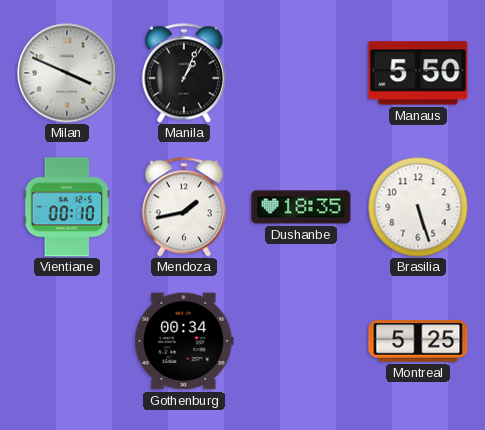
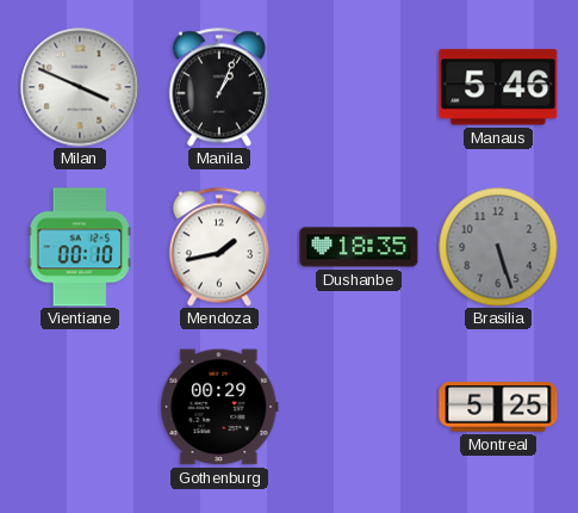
Manaus: 5:50 -> 5:46 (498, 87)
Brasilia dial: white -> grey (498, 247)
Gothenburg: 00:34 -> 00:29 (219, 407)
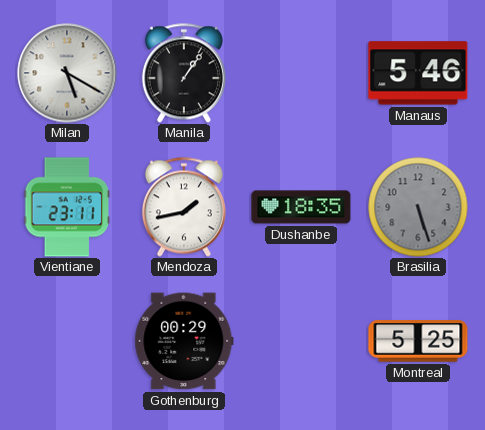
Milan: 3:49 -> 5:20 (67, 73)
Manila: 1:04 -> 1:06 (184, 73)
Vientiane: 00:10 -> 23:11 (67, 207)
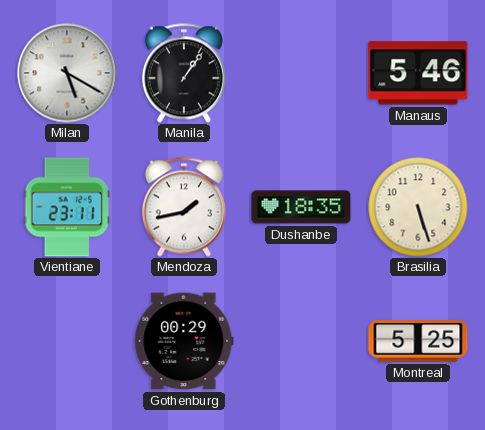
Brasilia dial: grey -> cream (418, 207)
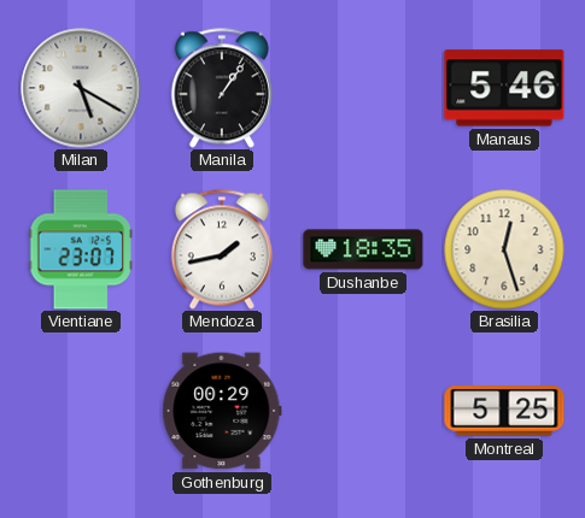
Vientiane: 23:11 -> 23:07 (81, 249)
Brasilia: 5:27 -> 12:27 (504, 249)
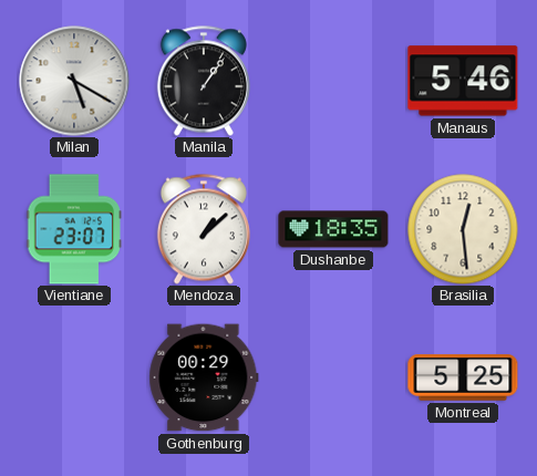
Mendoza: 1:43 -> 1:08 (204, 229)
Brasilia: 12:27 -> 12:29 (463, 229)
